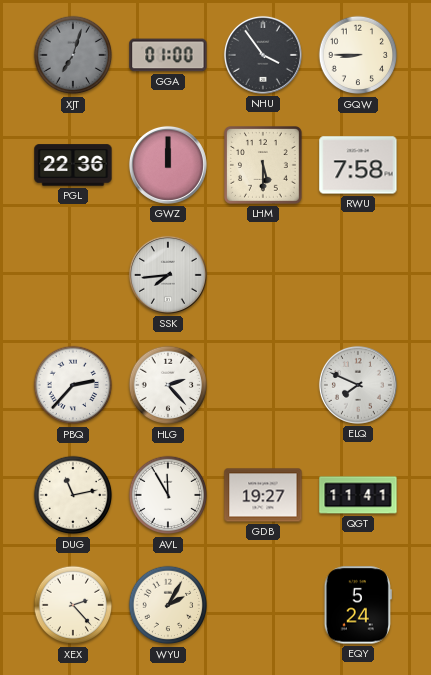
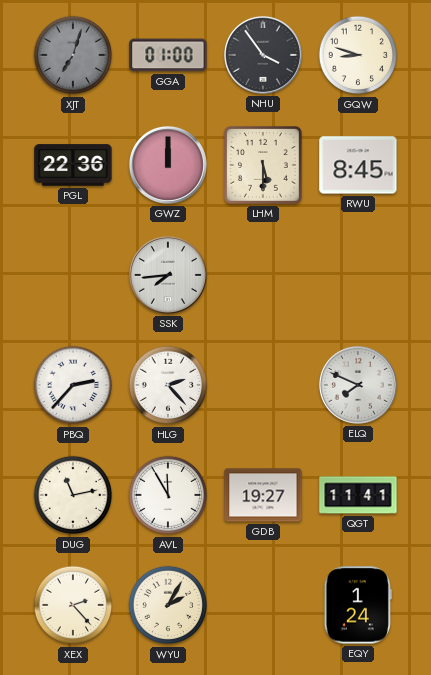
GQW: 8:45 -> 8:48 (358, 55)
RWU: 7:58 -> 8:45 (358, 165)
EQY: 5:24 -> 1:24 (358, 605)
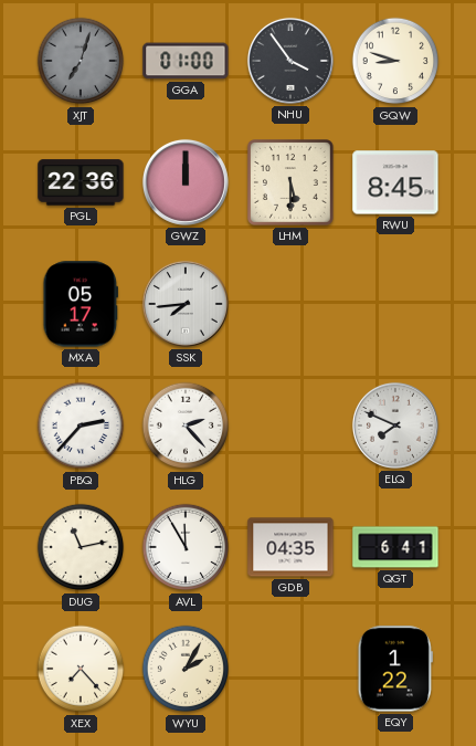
MXA: none -> 05:17 (80, 304)
GDB: 19:27 -> 04:35 (290, 547)
QGT: 11:41 -> 6:41 (395, 547)
XEX: 2:23 -> 7:23 (81, 669)
EQY: 1:24 -> 1:22 (395, 669)
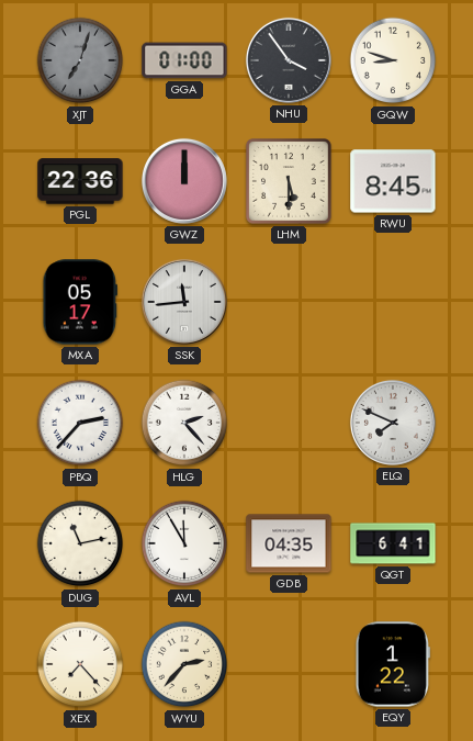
SSK: 7:44 -> 11:44 (184, 302)
WYU: 2:05 -> 2:37 (184, 664)
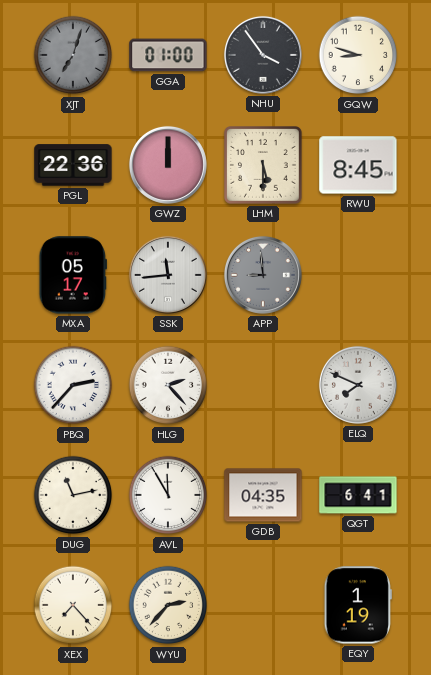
APP: none -> 8:59 (263, 275)
EQY: 1:22 -> 1:19 (358, 605)
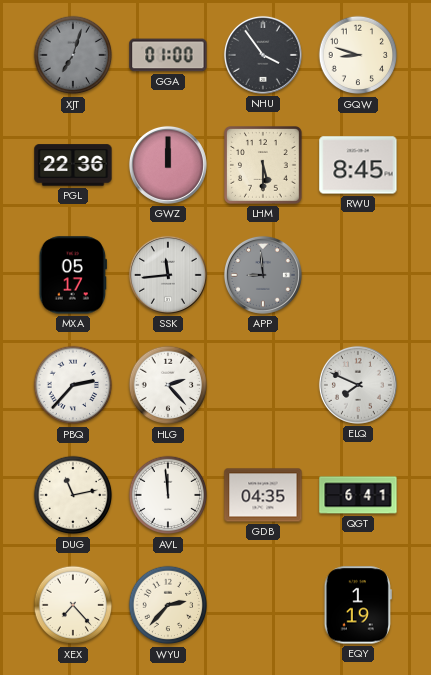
AVL: 11:55 -> 11:59 (168, 495)
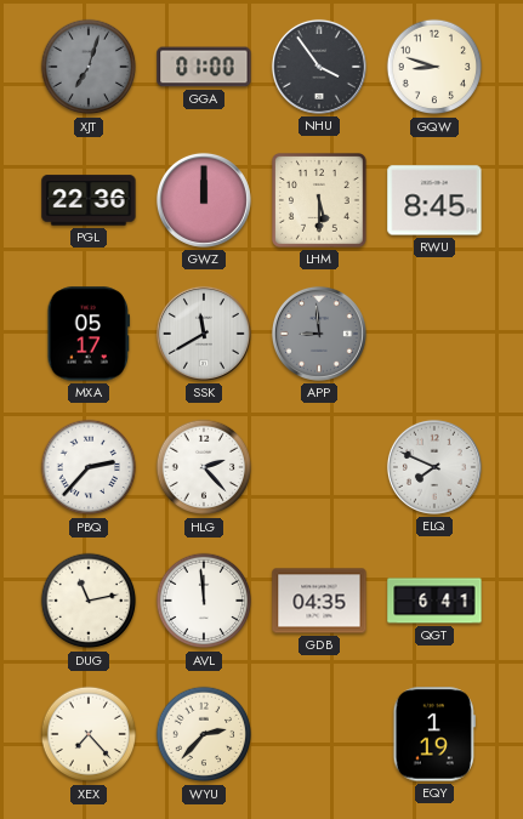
SSK: 11:44 -> 11:40 (204, 334)
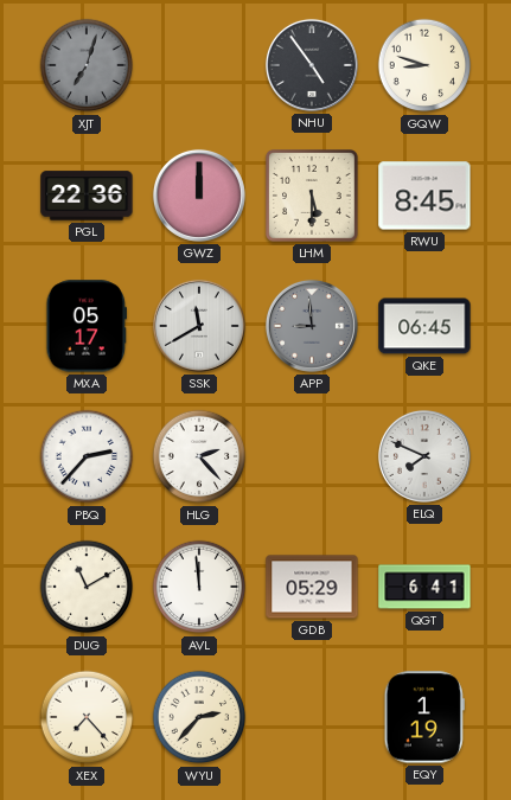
GGA: 01:00 -> none (204, 67)
NHU: 3:54 -> 4:54 (312, 65)
QKE: none -> 06:45 (424, 326)
DUG: 11:13 -> 11:10 (87, 587)
GDB: 04:35 -> 05:29 (312, 587)
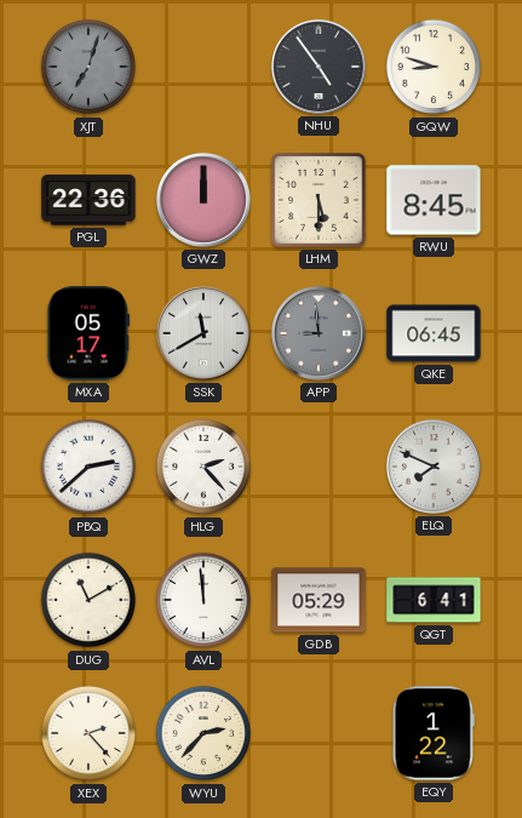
PBQ: 2:37 -> 2:38 (88, 467)
XEX: 7:23 -> 2:23 (88, 733)
EQY: 1:19 -> 1:22 (434, 733)
